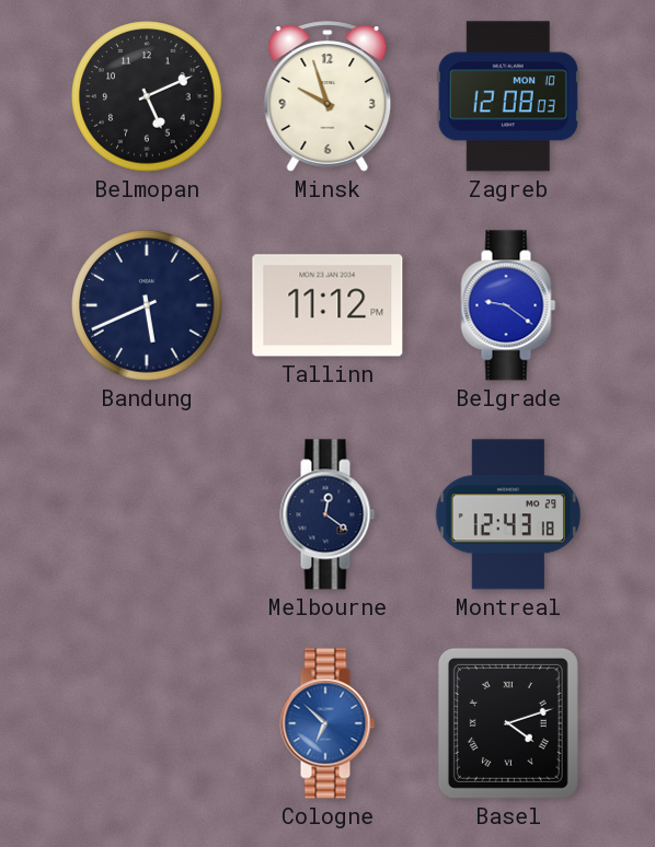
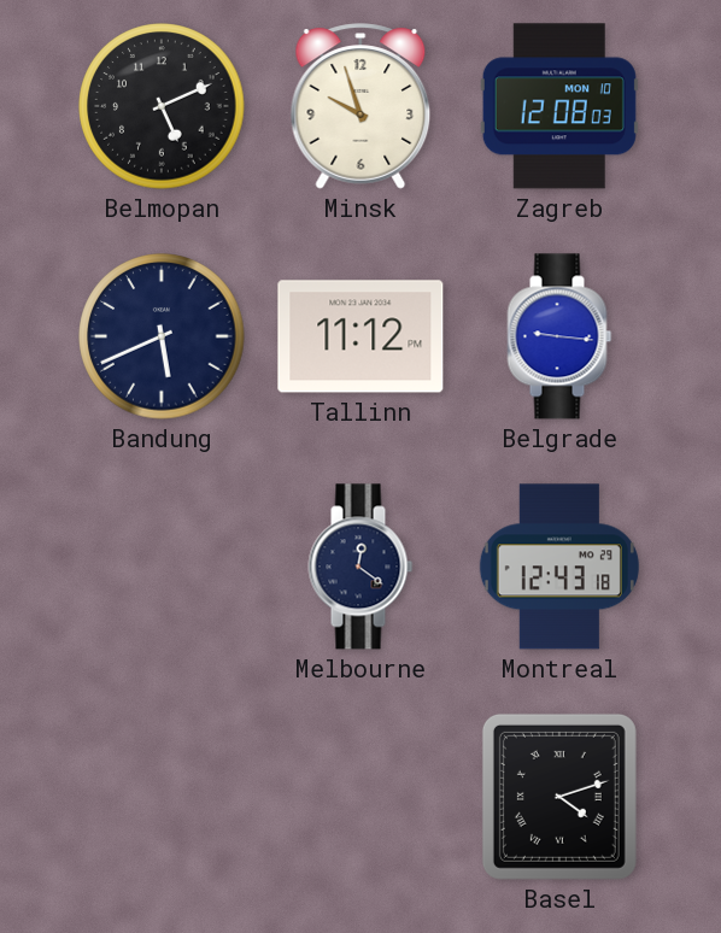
Belgrade: 9:21 -> 9:16 (559, 336)
Cologne: 6:52 -> none (327, 723)
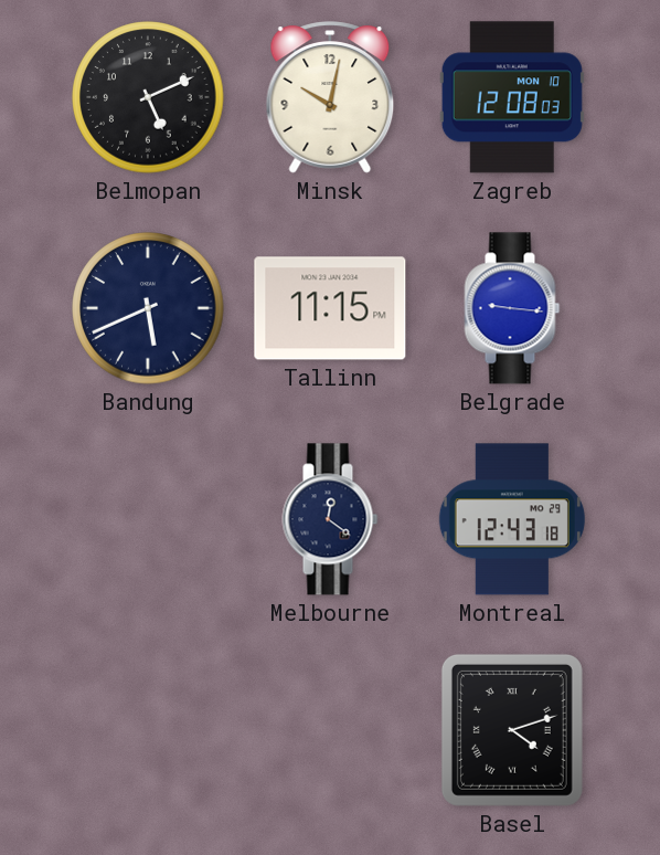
Minsk: 9:57 -> 10:02 (330, 97)
Tallinn: 11:12 -> 11:15 (330, 308)
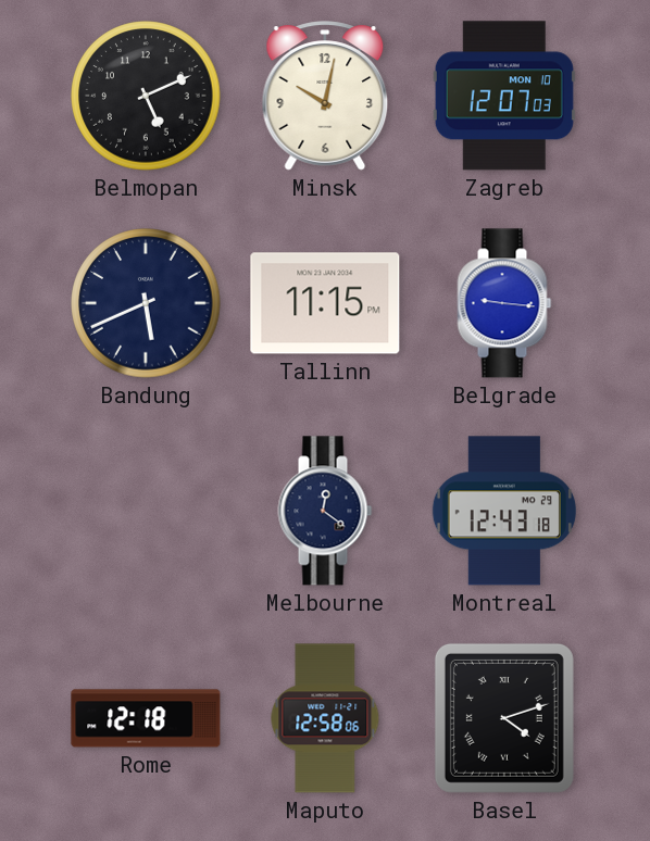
Zagreb: 12:08 -> 12:07 (504, 96)
Rome: none -> 12:18 (146, 718)
Maputo: none -> 12:58 (325, 718)
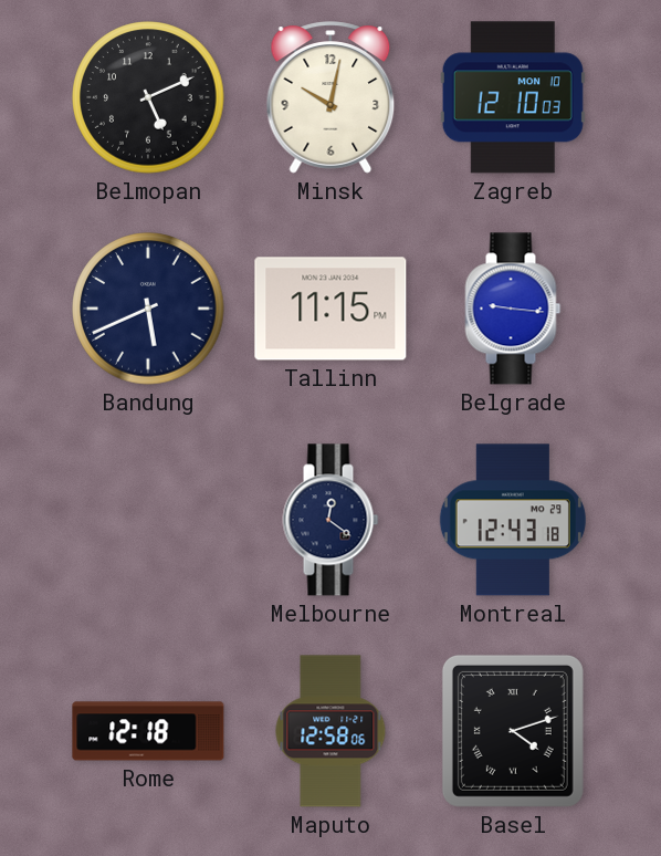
Zagreb: 12:07 -> 12:10 (513, 97)
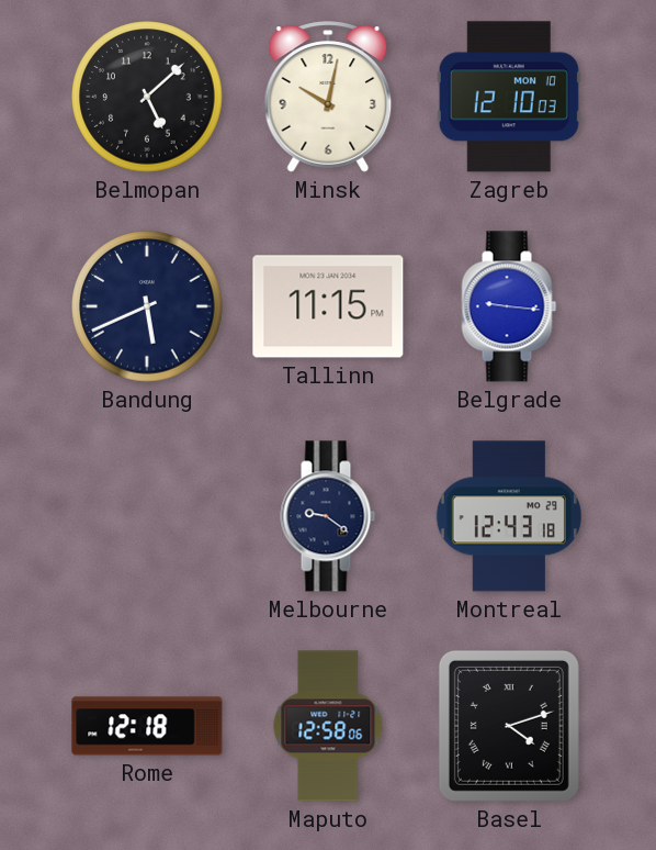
Belmopan: 5:11 -> 5:08 (147, 97)
Melbourne: 12:21 -> 9:21 (328, 516)
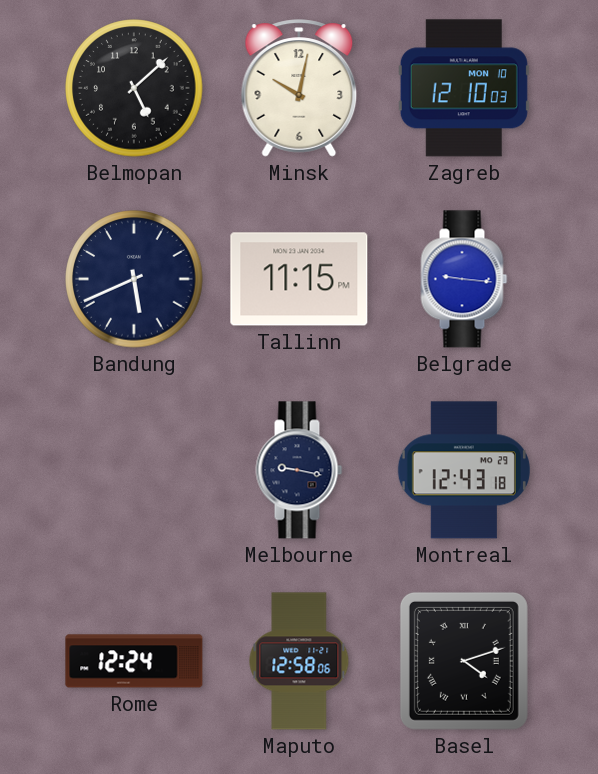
Melbourne: 9:21 -> 9:17 (299, 470)
Rome: 12:18 -> 12:24 (134, 661)
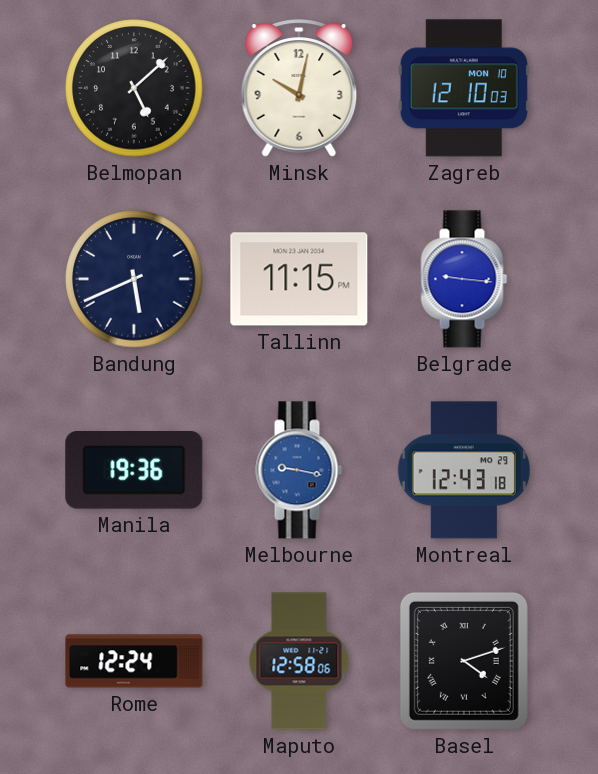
Manila: none -> 19:36 (134, 471)
Melbourne dial: navy -> blue (299, 470)
